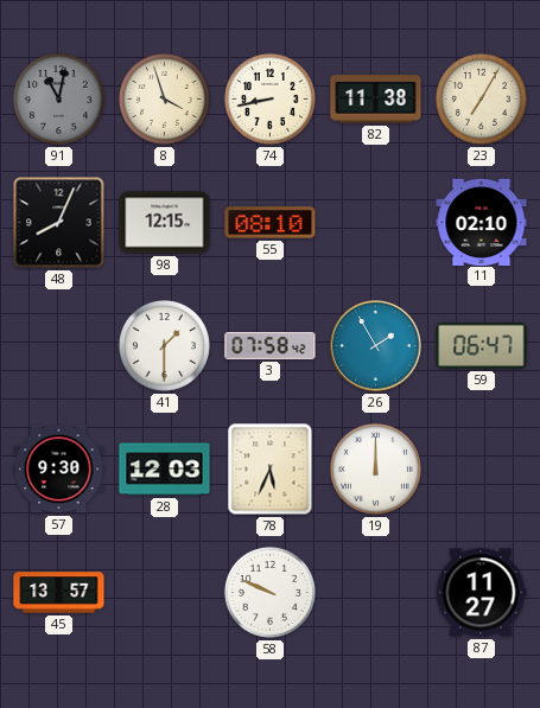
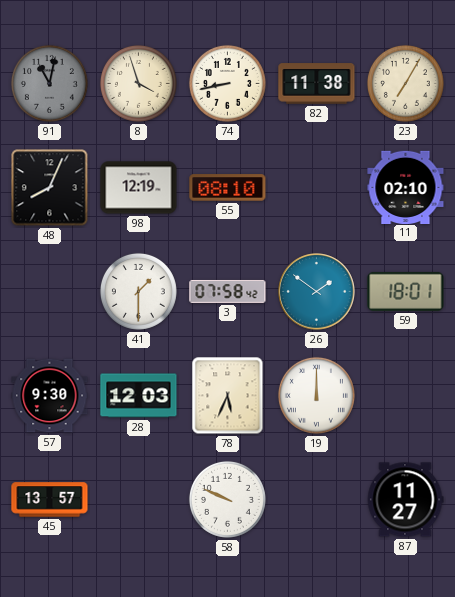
98: 12:15 -> 12:19 (139, 188)
26: 1:55 -> 1:51 (317, 292)
59: 06:47 -> 18:01 (406, 291)
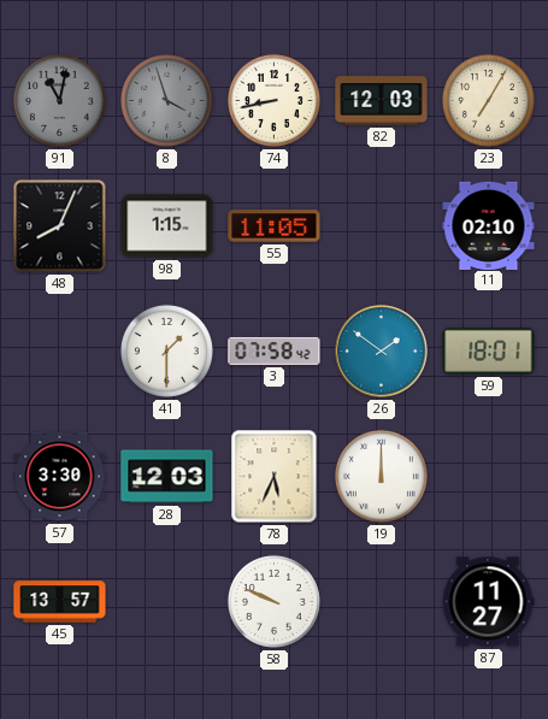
8 dial: cream -> grey (166, 100)
82: 11:38 -> 12:03 (382, 101)
98: 12:19 -> 1:15 (167, 226)
55: 08:10 -> 11:05 (275, 226)
57: 9:30 -> 3:30 (60, 477)
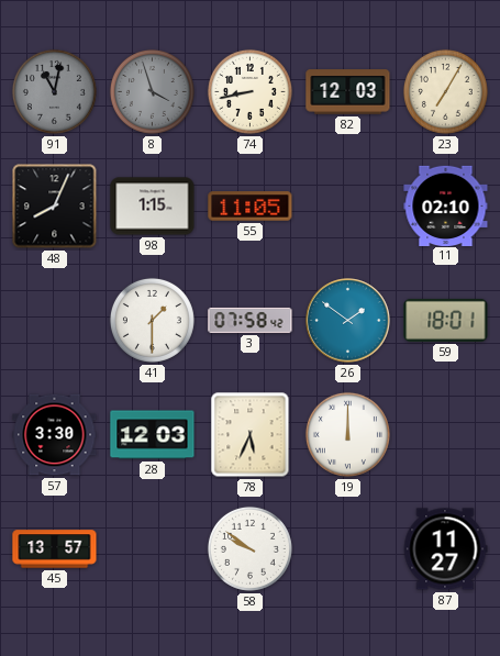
58: 9:49 -> 9:51 (249, 548)
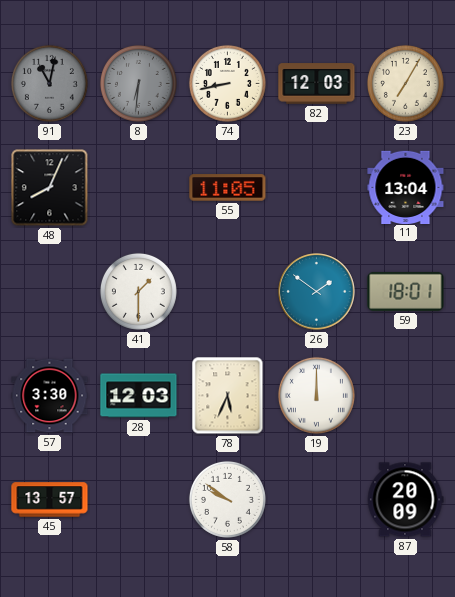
8: 3:57 -> 6:31 (138, 83)
98: 1:15 -> none (153, 207)
11: 02:10 -> 13:04 (406, 187)
3: 07:58 -> none (251, 320)
87: 11:27 -> 20:09 (405, 500)
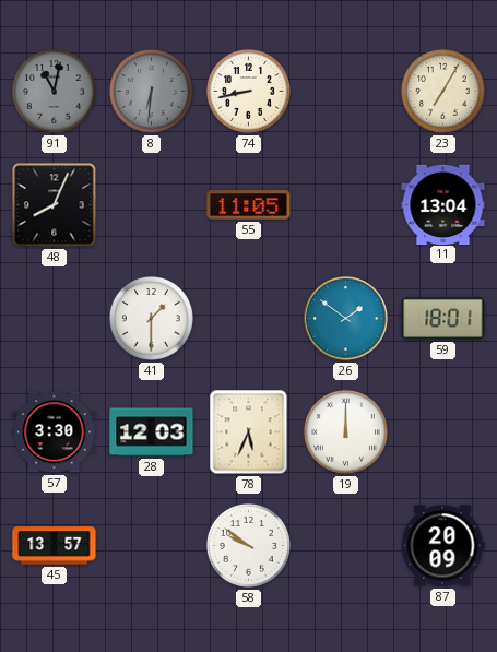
82: 12:03 -> none (317, 84)
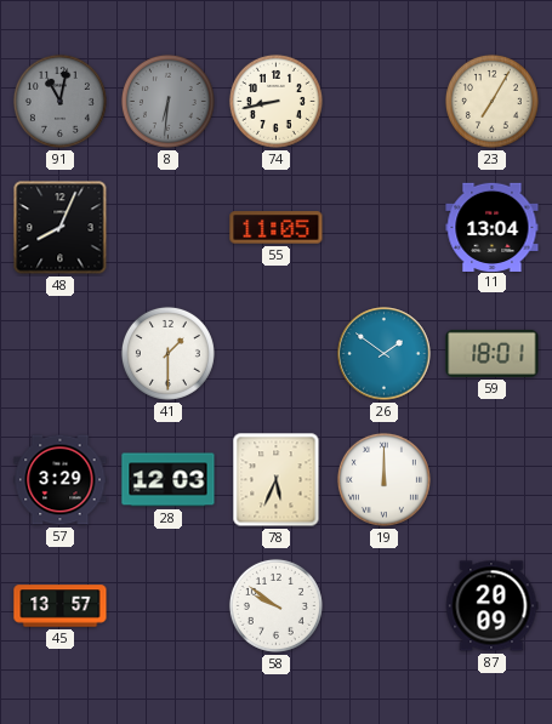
57: 3:30 -> 3:29 (61, 480)
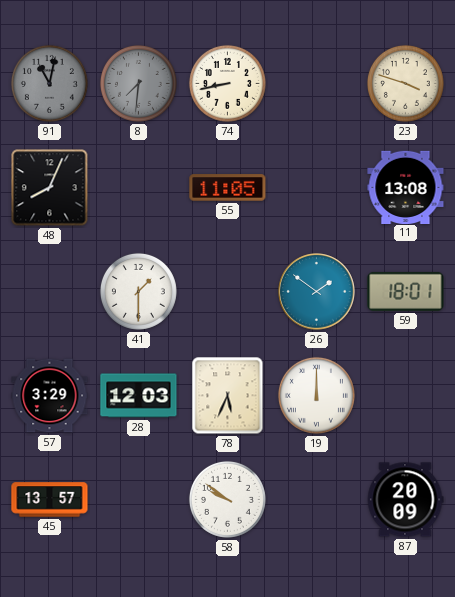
8: 6:31 -> 7:31 (138, 83)
23: 7:05 -> 3:48 (405, 83)
11: 13:04 -> 13:08 (406, 187)
